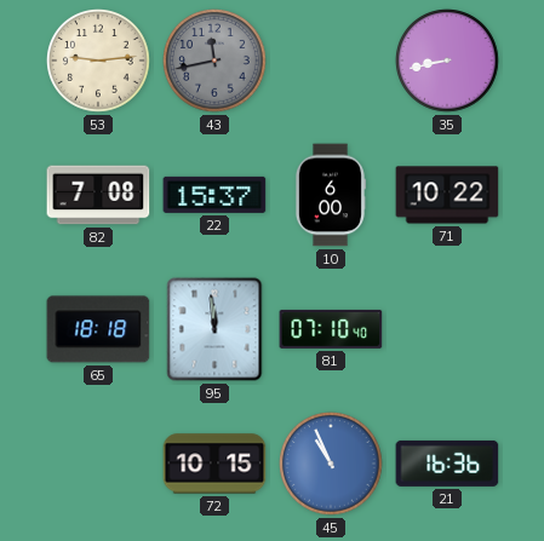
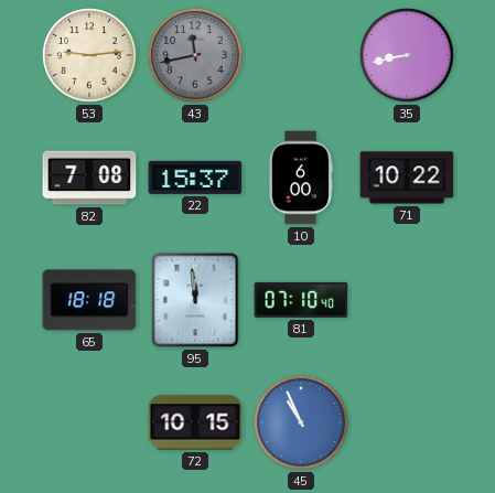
21: 16:36 -> none (447, 464)
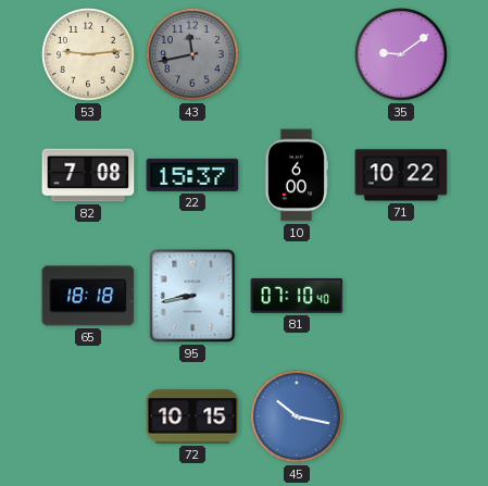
35: 8:43 -> 9:09 (402, 55)
95: 11:59 -> 8:43 (192, 296)
45: 10:56 -> 10:17 (298, 418)
